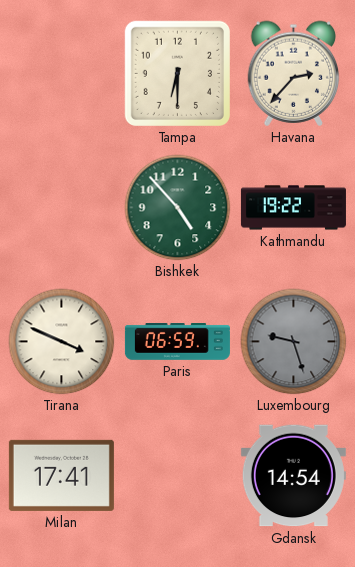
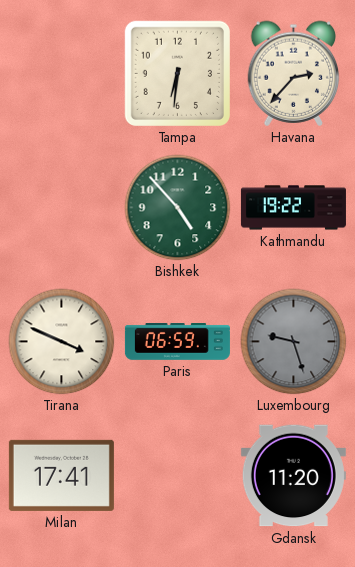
Tampa: 6:30 -> 6:31 (177, 73)
Gdansk: 14:54 -> 11:20 (293, 476)
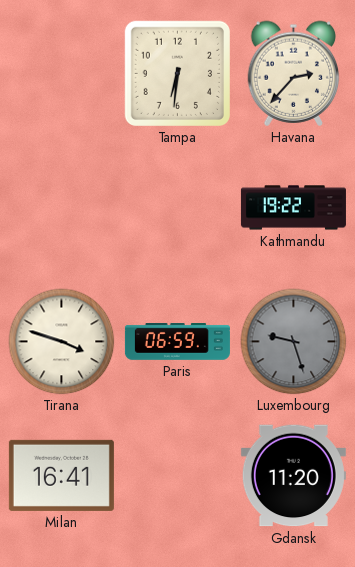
Bishkek: 4:53 -> none (178, 208)
Tirana: 3:49 -> 3:48 (62, 342)
Milan: 17:41 -> 16:41 (61, 475)
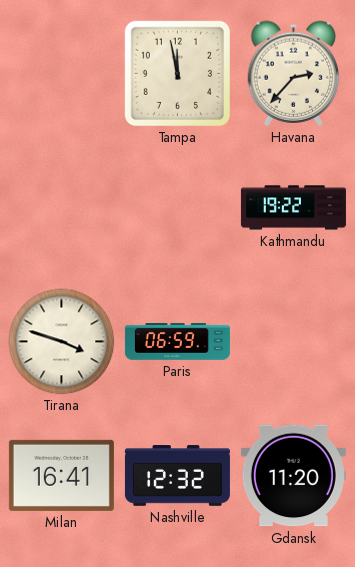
Tampa: 6:31 -> 11:58 (177, 73)
Luxembourg: 9:27 -> none (294, 342)
Nashville: none -> 12:32 (177, 476)
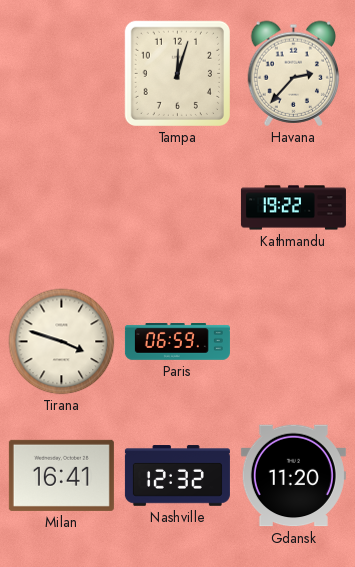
Tampa: 11:58 -> 12:03 (177, 73)
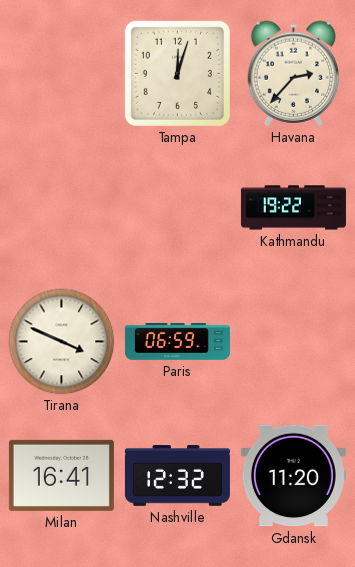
Tirana: 3:48 -> 3:49 (62, 342)
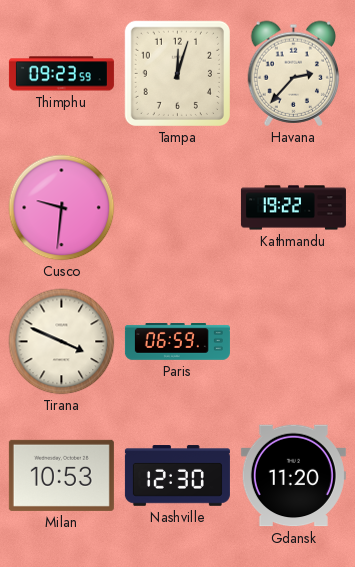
Thimphu: none -> 09:23 (61, 74)
Cusco: none -> 9:31 (62, 208)
Milan: 16:41 -> 10:53 (61, 475)
Nashville: 12:32 -> 12:30 (177, 476)
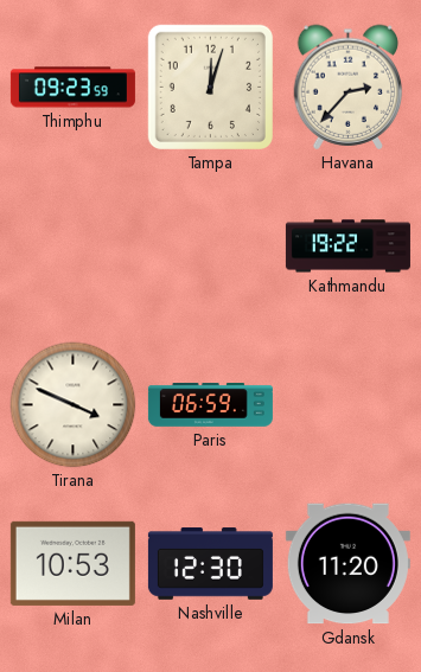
Cusco: 9:31 -> none (62, 208)
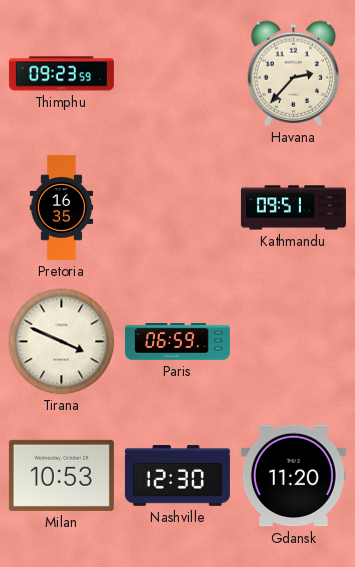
Tampa: 12:03 -> none (210, 87)
Pretoria: none -> 16:35 (62, 207)
Kathmandu: 19:22 -> 09:51 (293, 208)
